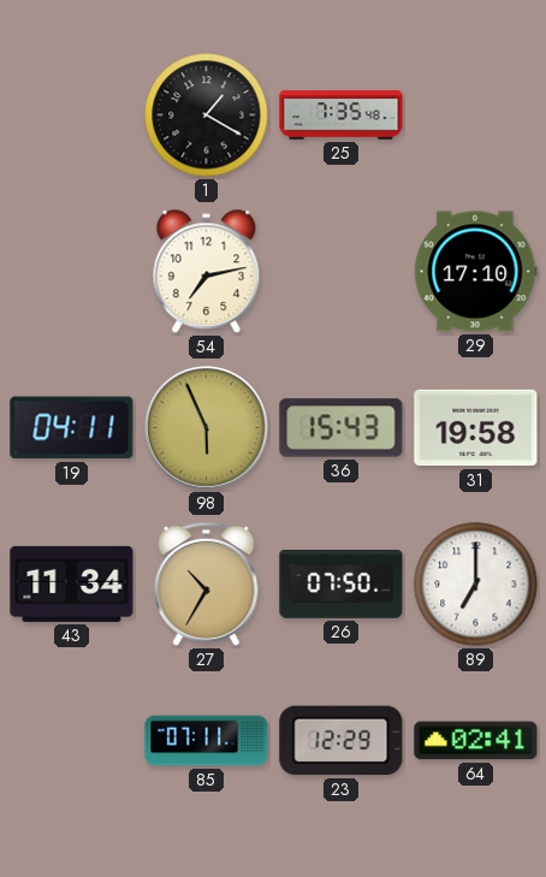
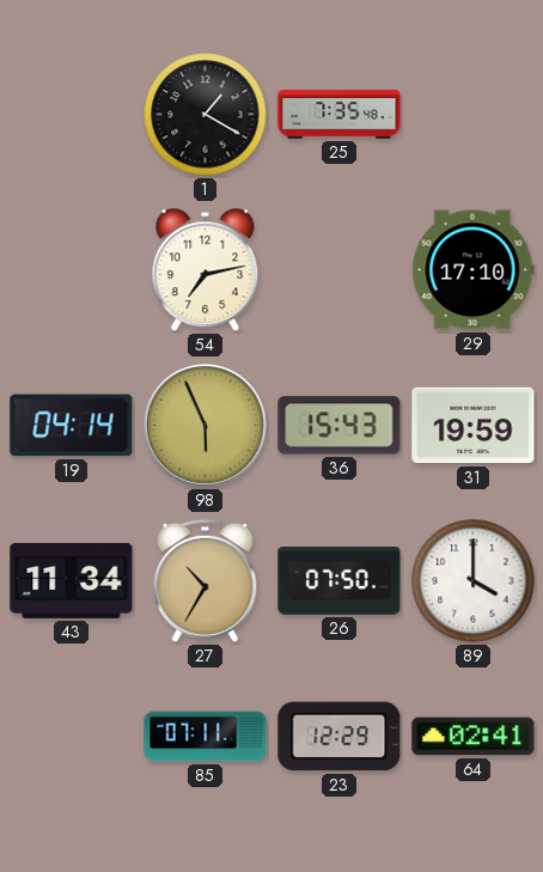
19: 04:11 -> 04:14 (72, 426)
31: 19:58 -> 19:59 (474, 426)
89: 7:00 -> 4:00 (474, 581)
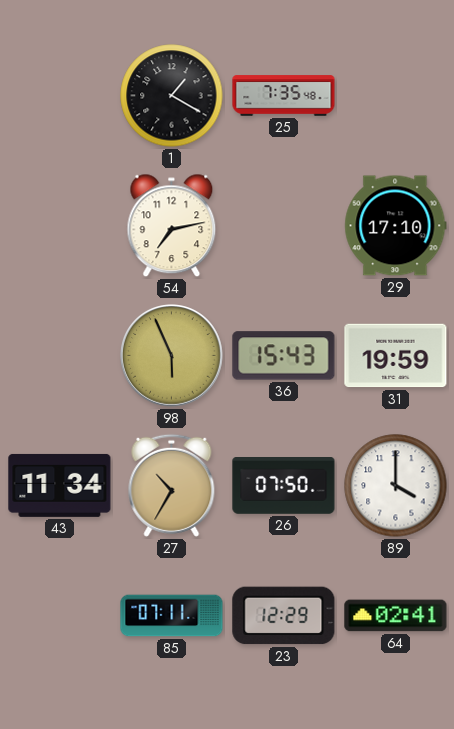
19: 04:14 -> none (72, 426)
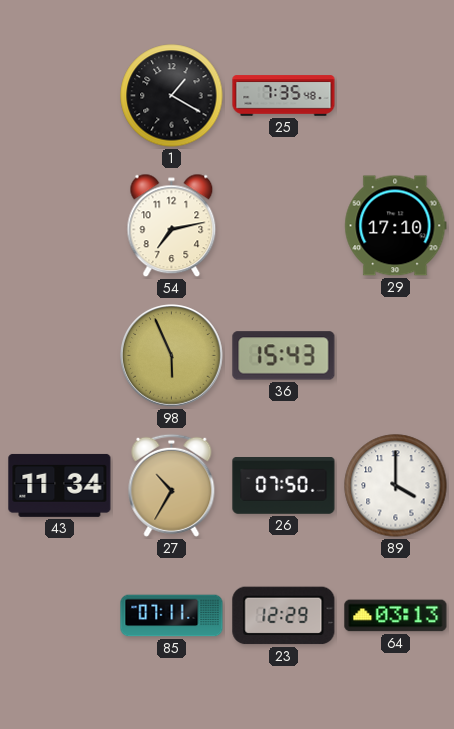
31: 19:59 -> none (396, 356)
64: 02:41 -> 03:13 (396, 616)
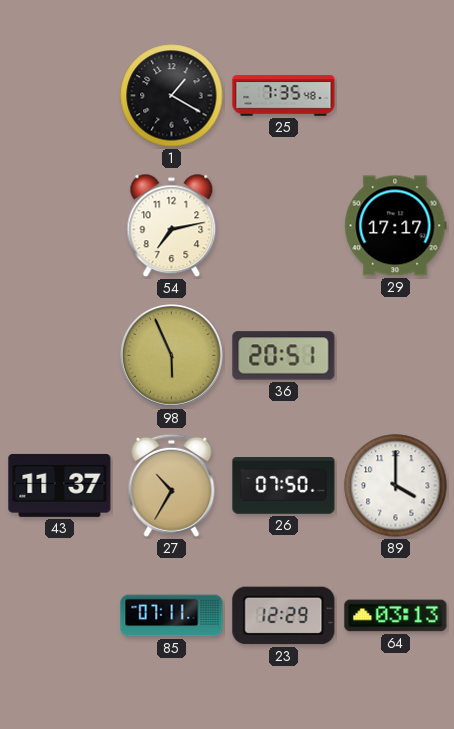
29: 17:10 -> 17:17 (396, 226)
36: 15:43 -> 20:51 (284, 356)
43: 11:34 -> 11:37 (60, 485)
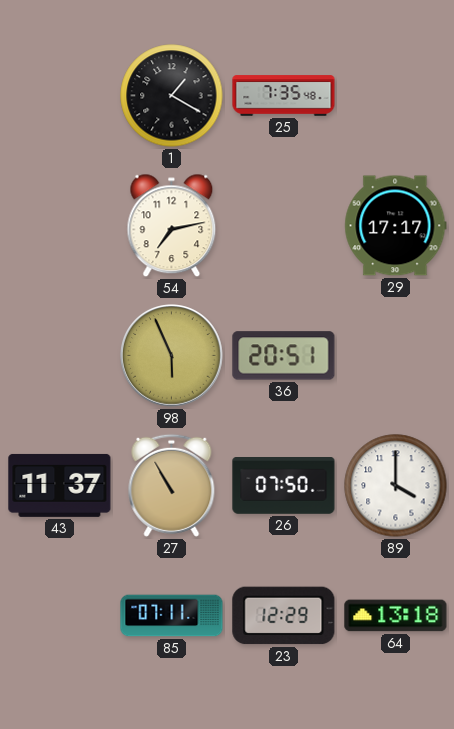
27: 10:35 -> 10:55 (172, 485)
64: 03:13 -> 13:18 (396, 616)
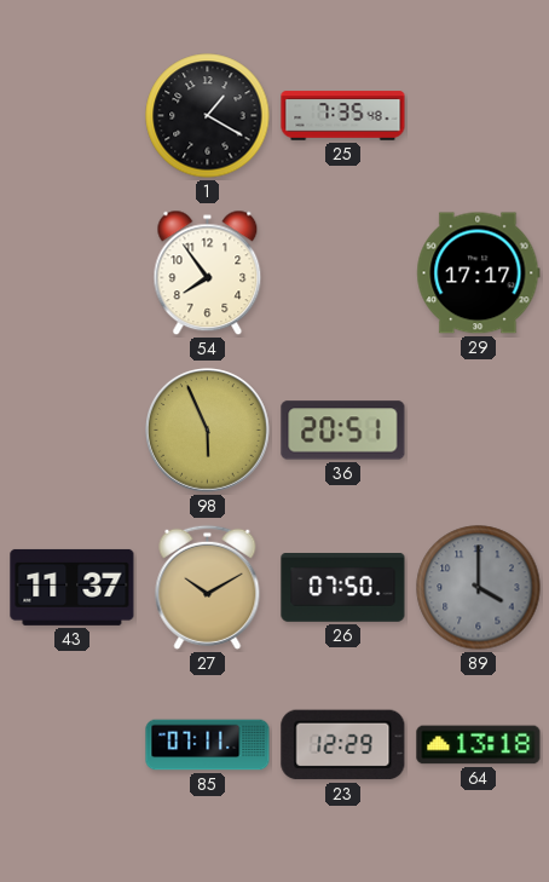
54: 7:13 -> 7:54 (208, 273)
27: 10:55 -> 10:10 (208, 587)
89 dial: white -> grey (479, 588)
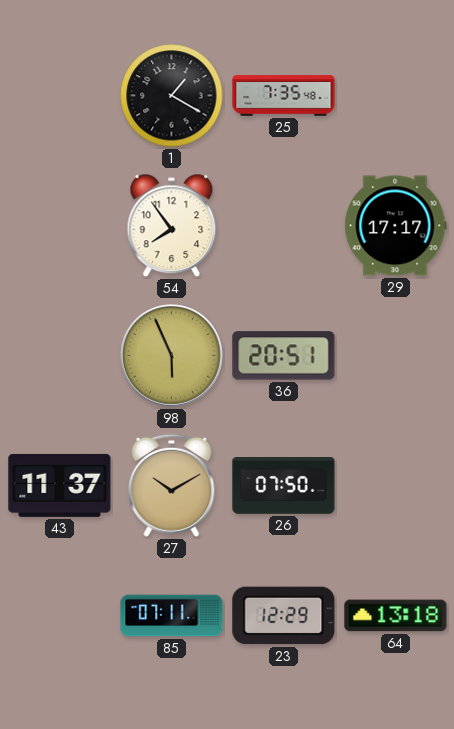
89: 4:00 -> none (479, 588)
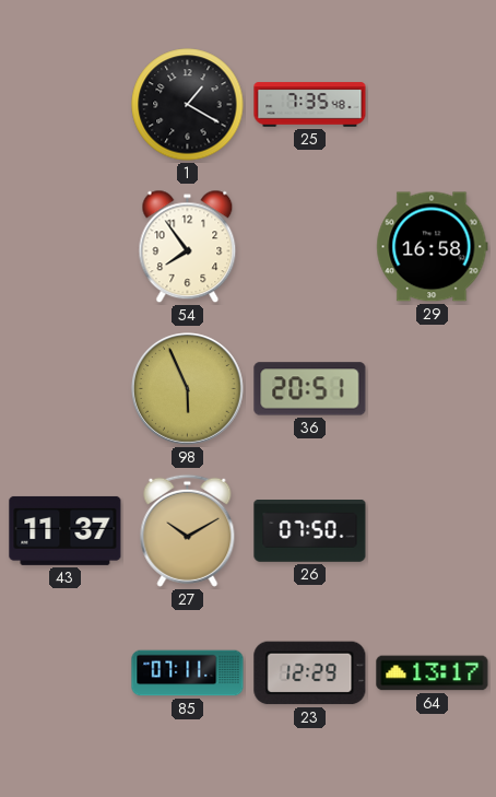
29: 17:17 -> 16:58 (433, 247)
64: 13:18 -> 13:17 (433, 673)
